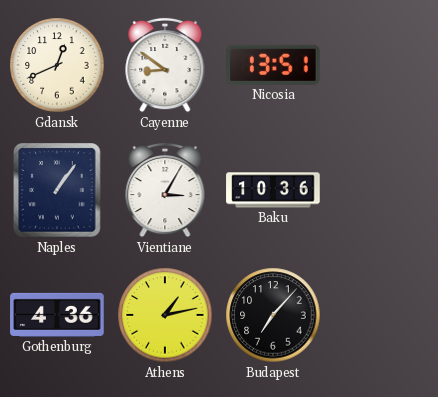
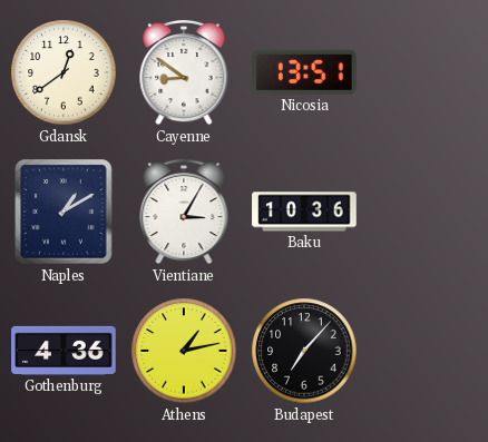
Gdansk: 12:41 -> 12:39 (64, 72)
Naples: 1:06 -> 1:10 (64, 212)
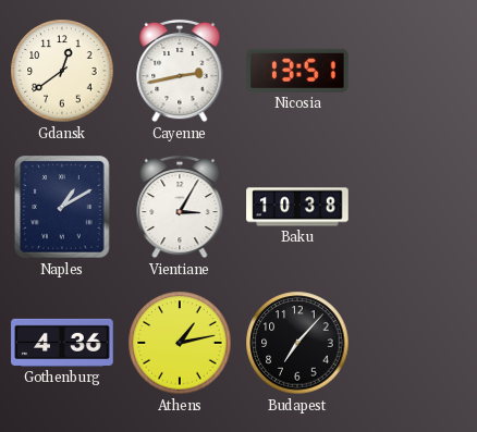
Cayenne: 8:51 -> 2:43 (180, 71)
Baku: 10:36 -> 10:38 (297, 207)
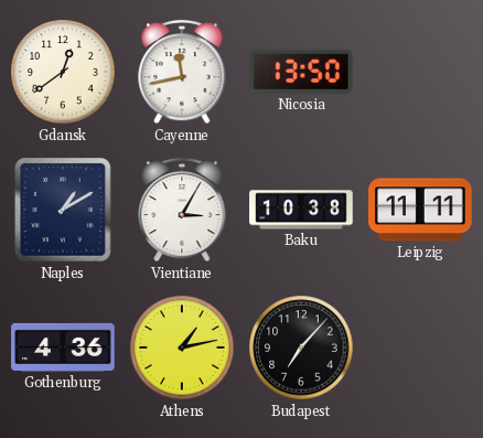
Cayenne: 2:43 -> 11:43 (182, 72)
Nicosia: 13:51 -> 13:50 (302, 72)
Leipzig: none -> 11:11 (420, 210)
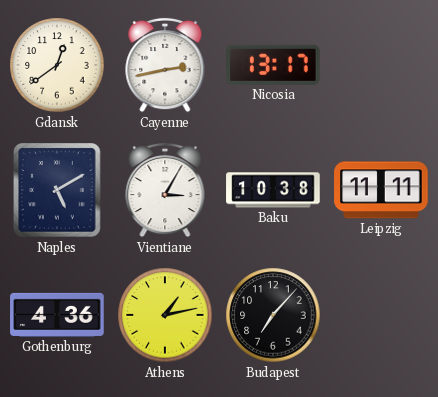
Cayenne: 11:43 -> 2:43 (165, 65)
Nicosia: 13:50 -> 13:17 (274, 65)
Naples: 1:10 -> 5:10 (57, 190)
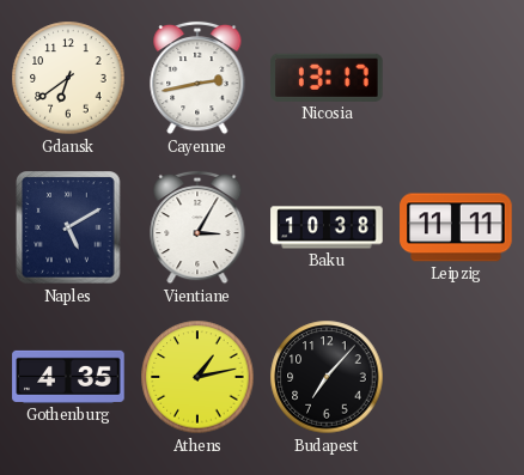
Gdansk: 12:39 -> 6:39 (68, 78)
Gothenburg: 4:36 -> 4:35 (68, 377)
